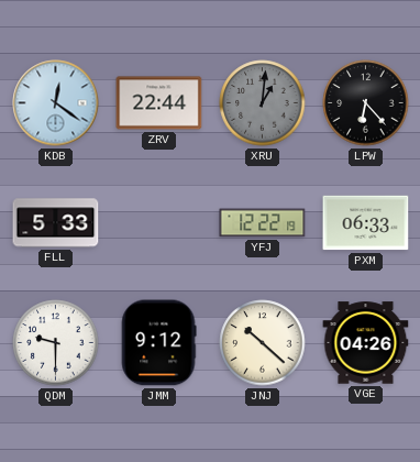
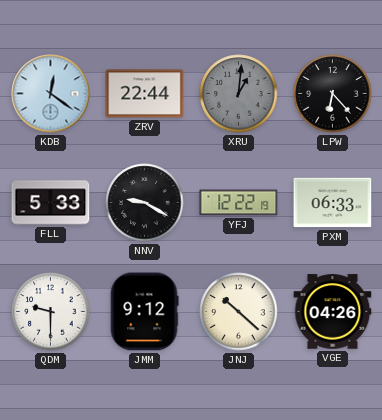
NNV: none -> 9:20 (145, 203)
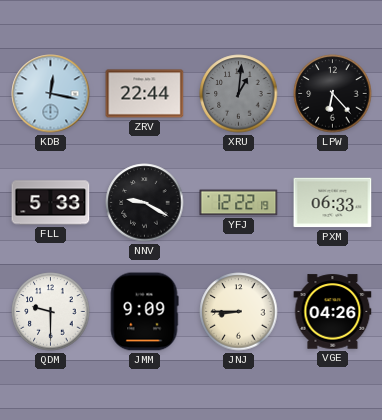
KDB: 12:21 -> 12:17 (51, 94)
JMM: 9:12 -> 9:09 (144, 312)
JNJ: 10:22 -> 8:45 (239, 312)
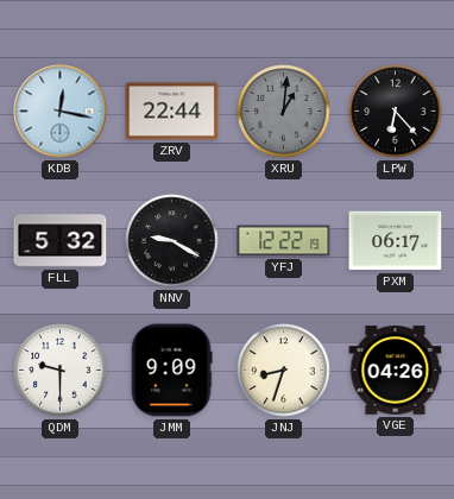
FLL: 5:33 -> 5:32 (61, 241)
PXM: 06:33 -> 06:17 (396, 241)
JNJ: 8:45 -> 8:33 (284, 371)
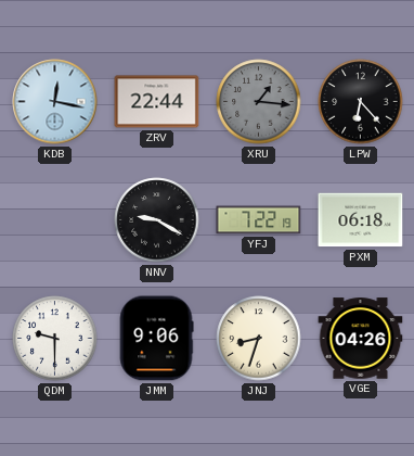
XRU: 1:01 -> 1:16 (259, 102)
FLL: 5:32 -> none (61, 241)
YFJ: 12:22 -> 7:22 (259, 220)
PXM: 06:17 -> 06:18 (361, 220)
JMM: 9:09 -> 9:06 (156, 339)
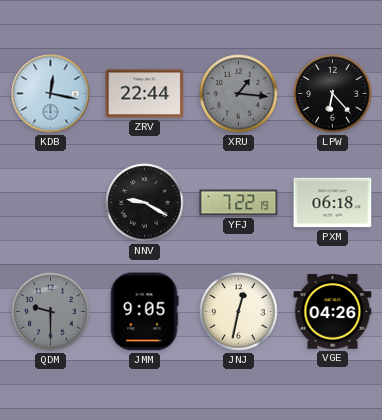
QDM dial: white -> grey (51, 312)
JMM: 9:06 -> 9:05 (144, 312)
JNJ: 8:33 -> 12:32 (239, 312)
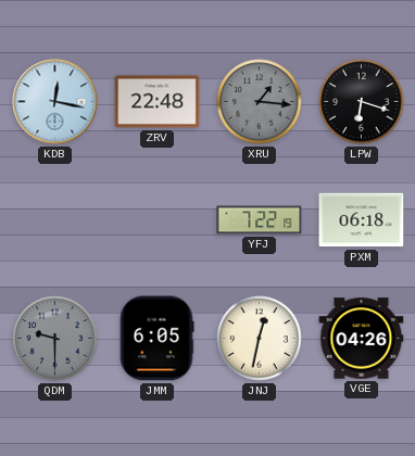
ZRV: 22:44 -> 22:48 (158, 102)
LPW: 6:23 -> 6:18 (362, 102)
NNV: 9:20 -> none (145, 203)
JMM: 9:05 -> 6:05 (156, 339)
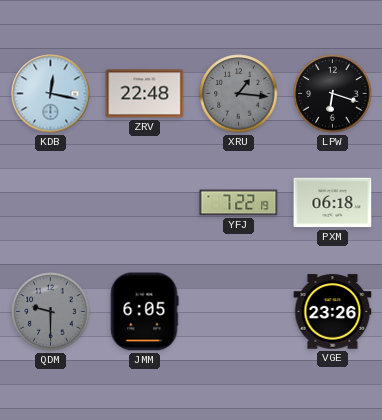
JNJ: 12:32 -> none (260, 339)
VGE: 04:26 -> 23:26 (333, 312)
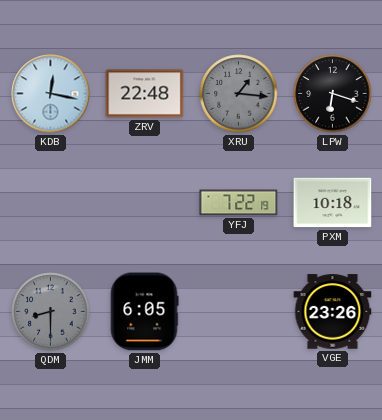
PXM: 06:18 -> 10:18 (333, 203)
QDM: 9:30 -> 8:30 (51, 312)
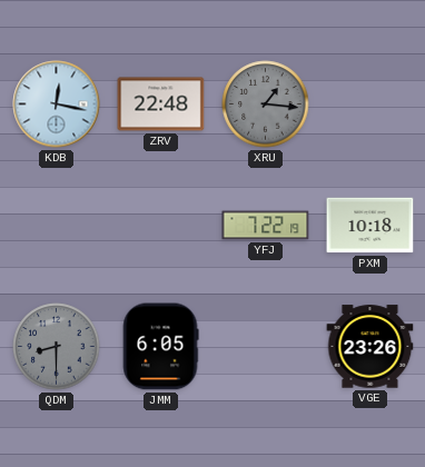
LPW: 6:18 -> none (333, 94)
